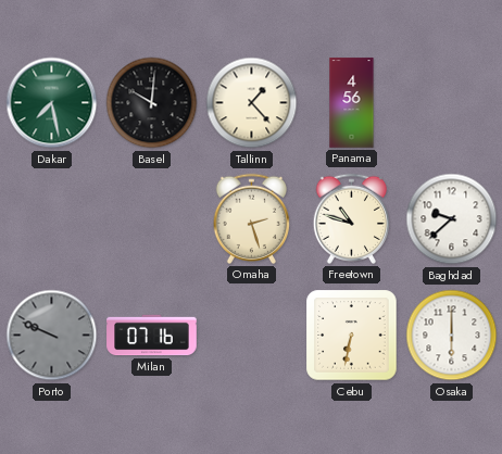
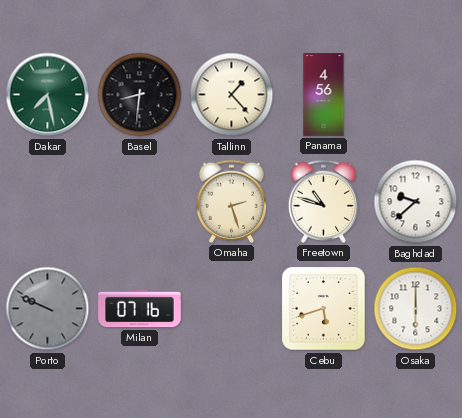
Basel: 10:01 -> 8:31 (140, 95)
Cebu: 6:32 -> 5:42 (324, 309)
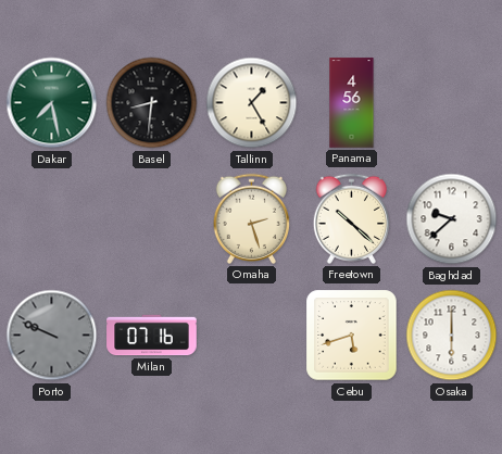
Tallinn: 1:23 -> 1:25 (252, 103)
Freetown: 10:48 -> 10:22 (351, 218)
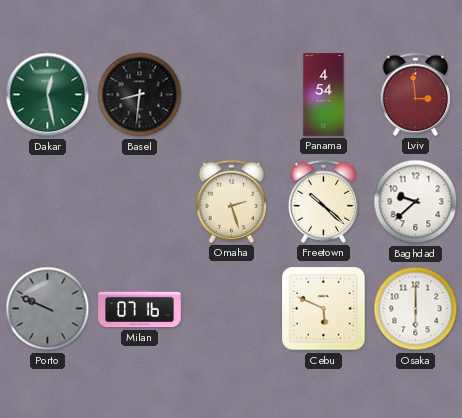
Dakar: 7:28 -> 12:28 (48, 95)
Tallinn: 1:25 -> none (252, 103)
Panama: 4:56 -> 4:54 (324, 95)
Lviv: none -> 2:59 (415, 94)
Cebu: 5:42 -> 5:49 (324, 309)
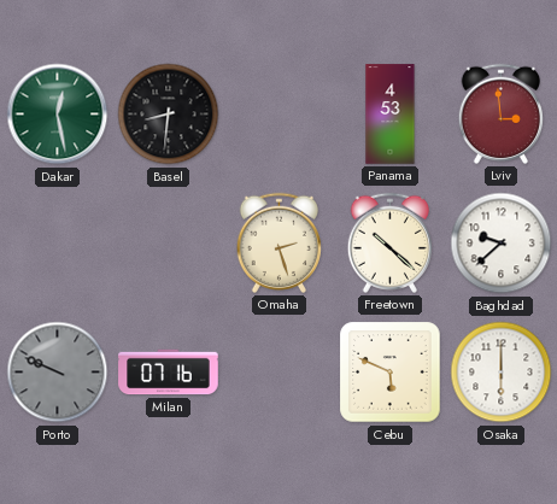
Panama: 4:54 -> 4:53 (391, 115)
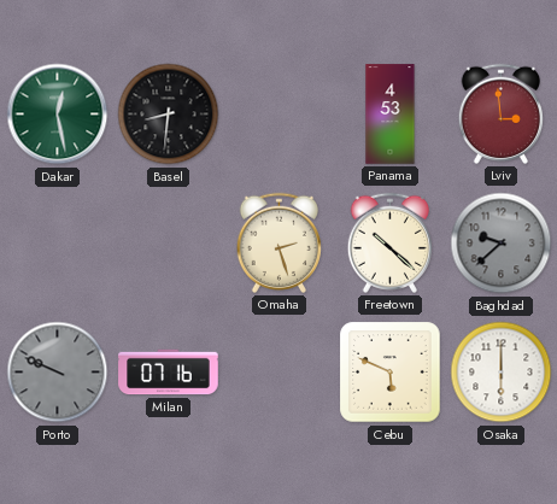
Baghdad dial: white -> grey (502, 244)
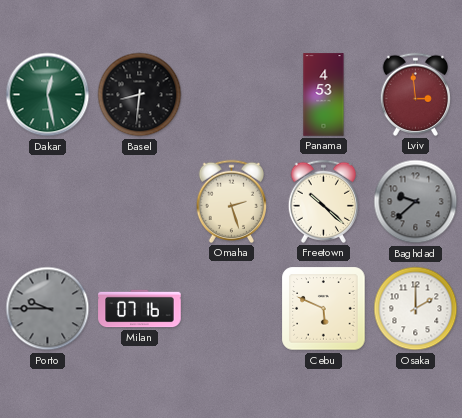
Porto: 9:49 -> 9:45 (48, 309)
Osaka: 6:00 -> 2:00 (416, 309)
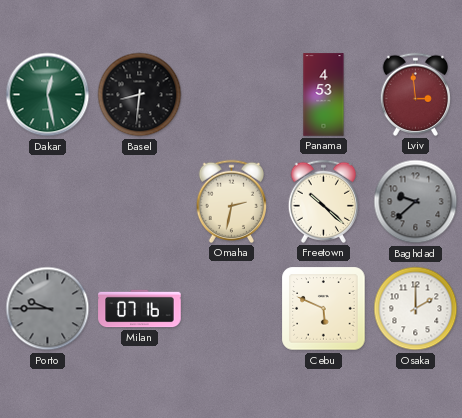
Omaha: 2:27 -> 2:32 (231, 201)
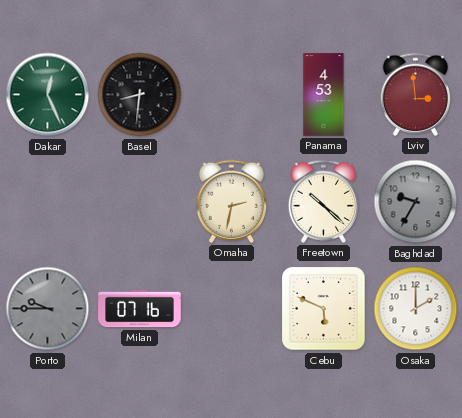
Dakar: 12:28 -> 12:26 (48, 95)
Baghdad: 9:38 -> 9:35 (416, 202)
